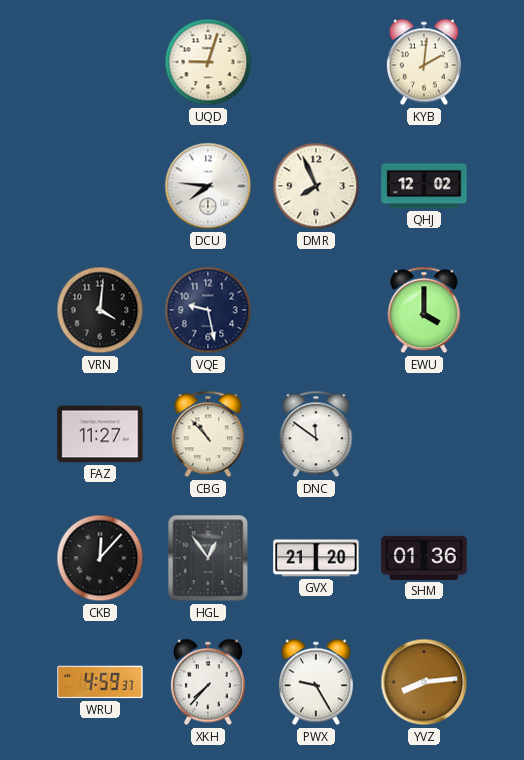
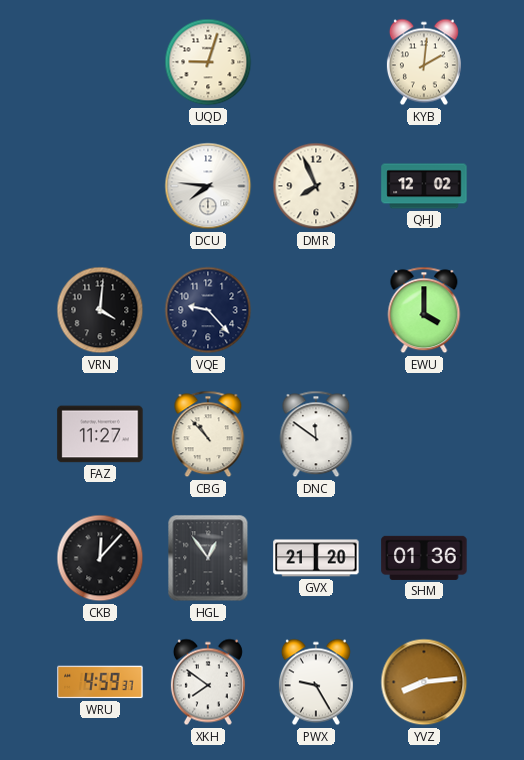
VQE: 9:28 -> 9:23 (208, 310)
XKH: 7:37 -> 7:51 (208, 682)
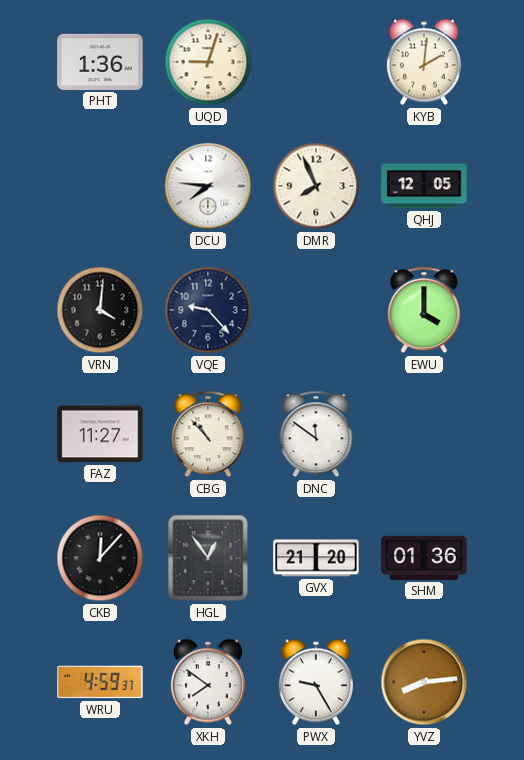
PHT: none -> 1:36 (100, 62)
QHJ: 12:02 -> 12:05 (424, 186)
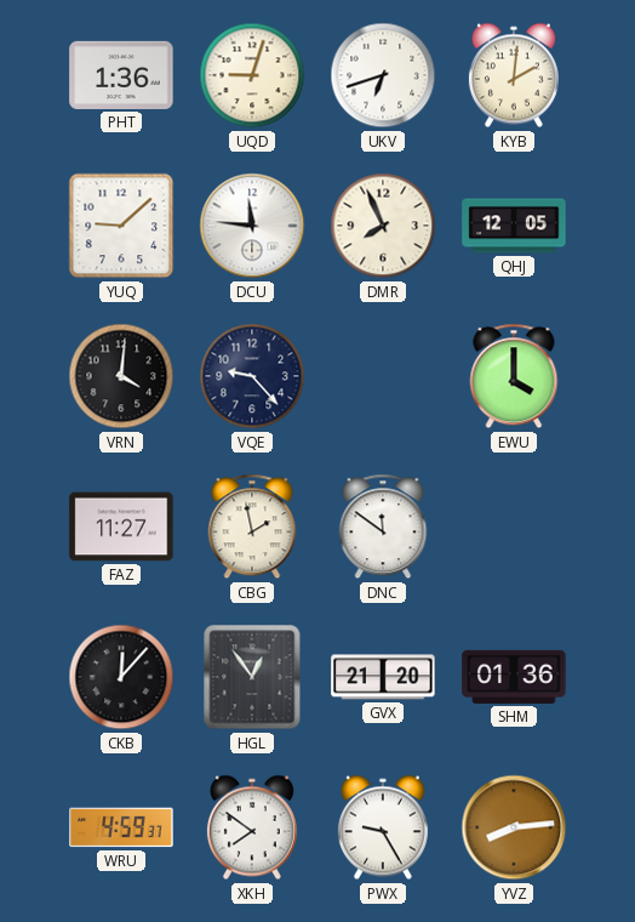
UKV: none -> 6:42 (383, 75)
YUQ: none -> 9:08 (121, 226)
DCU: 7:46 -> 11:46 (252, 226)
CBG: 10:53 -> 1:58 (252, 527)
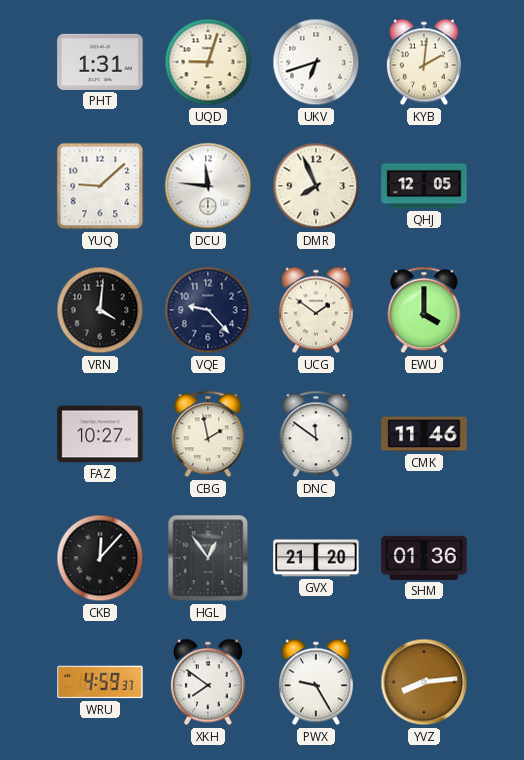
PHT: 1:36 -> 1:31 (100, 62)
UCG: none -> 1:51 (316, 310)
FAZ: 11:27 -> 10:27 (100, 434)
CMK: none -> 11:46 (424, 434)
